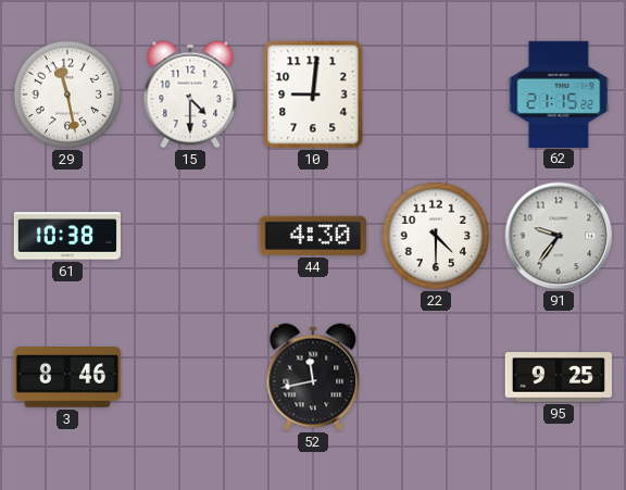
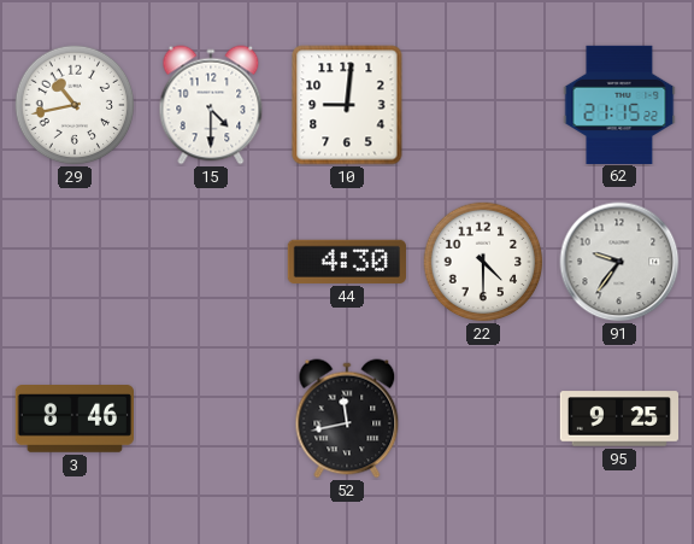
29: 11:28 -> 10:43 (75, 105)
61: 10:38 -> none (66, 236)
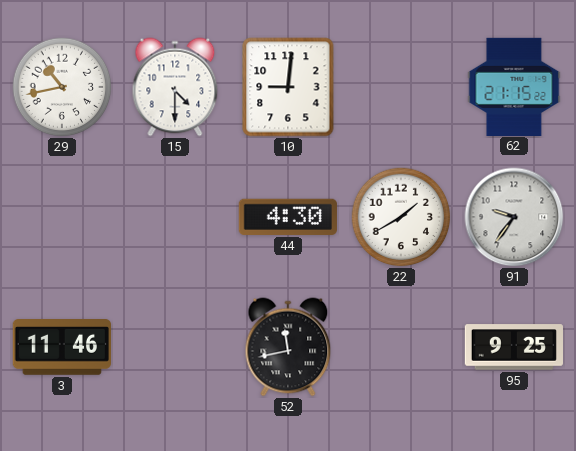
22: 4:30 -> 1:40 (401, 217)
3: 8:46 -> 11:46 (61, 348)
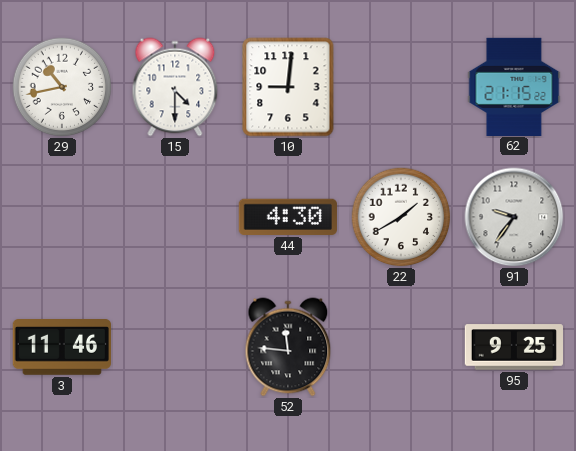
52: 11:43 -> 11:46 (288, 347)
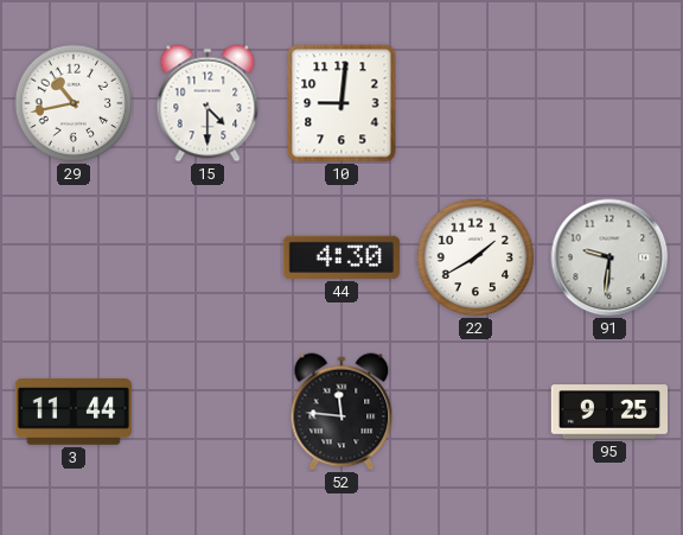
62: 21:15 -> none (514, 86)
91: 9:36 -> 9:31 (609, 257)
3: 11:46 -> 11:44 (72, 413)
